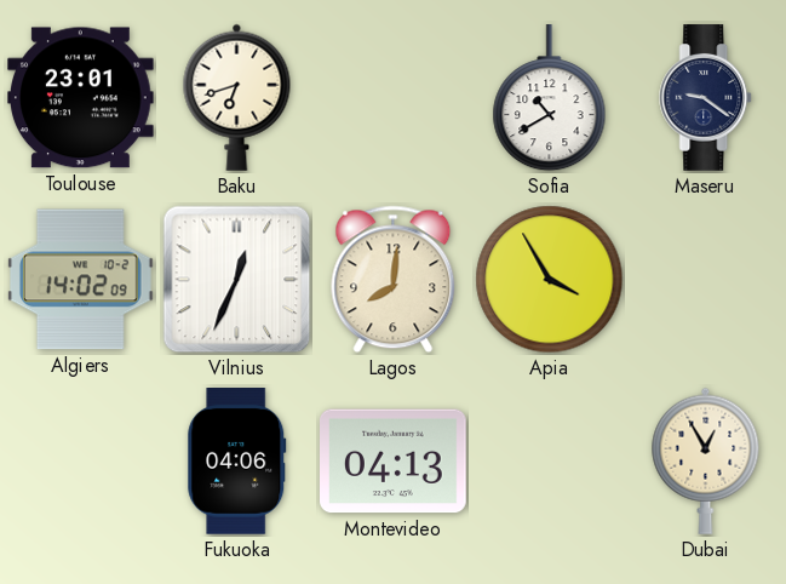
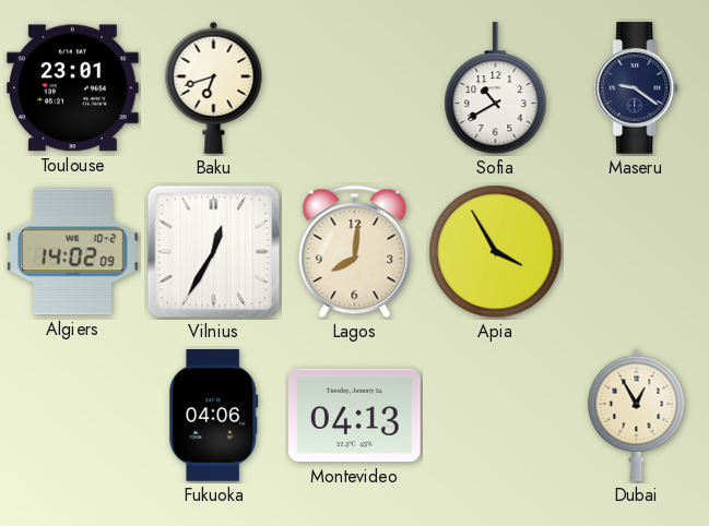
Vilnius: 12:34 -> 12:35 (214, 252)
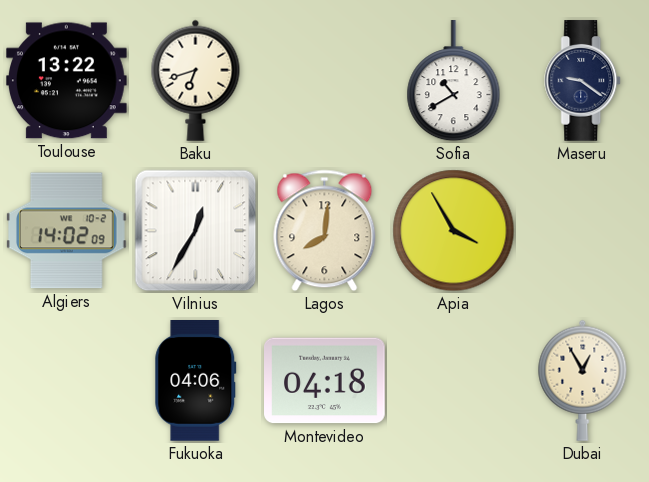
Toulouse: 23:01 -> 13:22 (67, 81)
Montevideo: 04:13 -> 04:18 (325, 381)
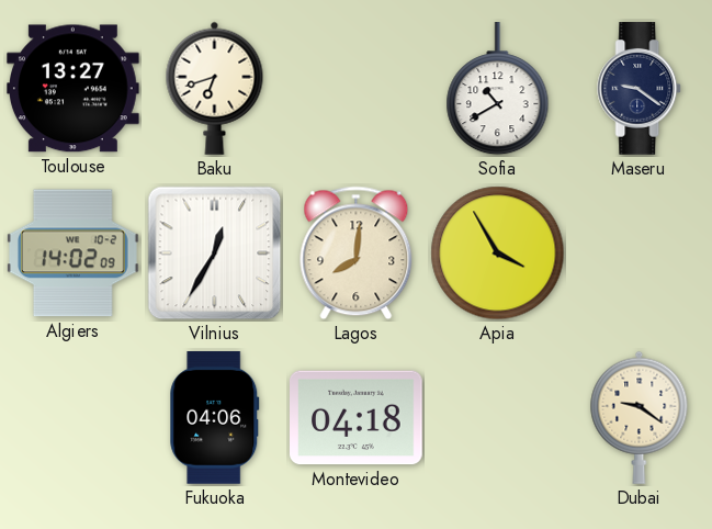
Toulouse: 13:22 -> 13:27 (74, 89)
Dubai: 12:55 -> 9:21 (640, 417)
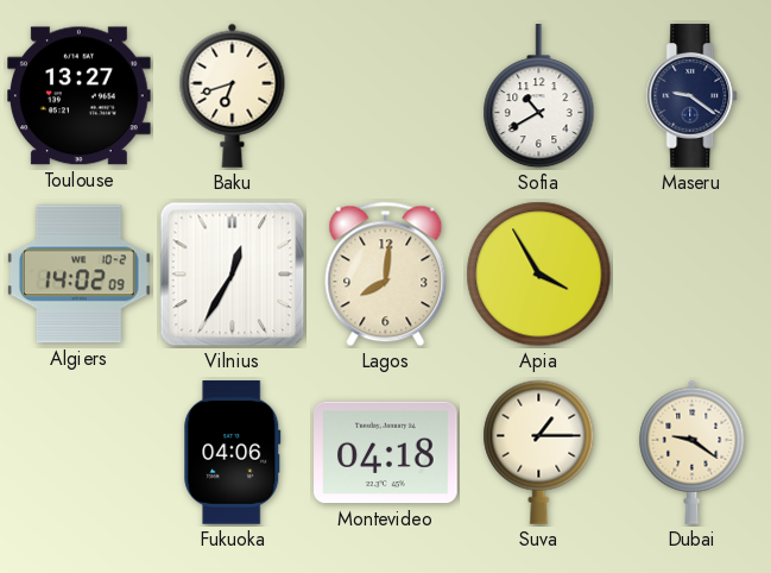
Suva: none -> 1:15 (539, 452)
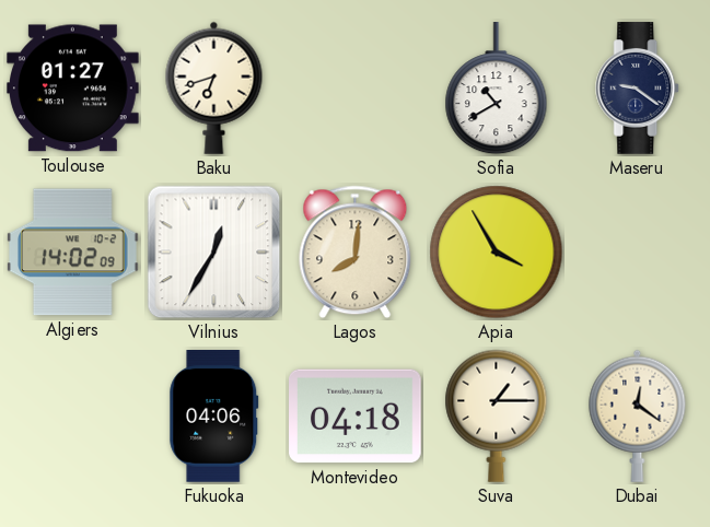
Toulouse: 13:27 -> 01:27 (73, 89)
Dubai: 9:21 -> 12:21 (638, 415)
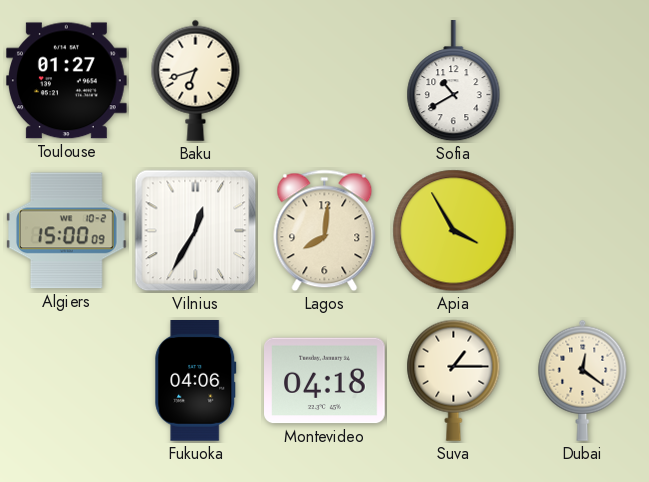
Maseru: 9:21 -> none (638, 89)
Algiers: 14:02 -> 15:00 (67, 231)
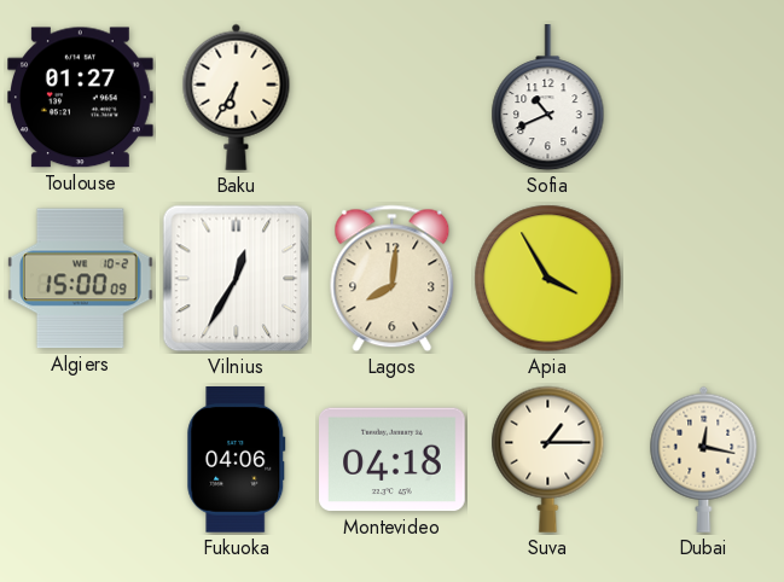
Baku: 6:42 -> 6:35 (237, 97)
Sofia: 10:40 -> 10:41 (548, 98)
Dubai: 12:21 -> 12:17 (704, 459)
